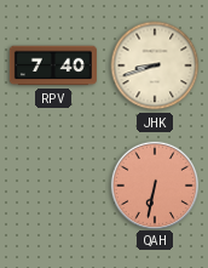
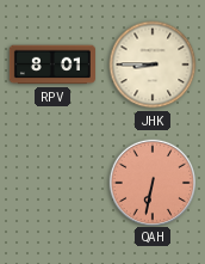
RPV: 7:40 -> 8:01 (52, 65)
JHK: 8:42 -> 8:45 (153, 65)
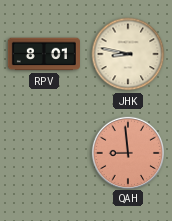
JHK: 8:45 -> 8:47 (128, 54)
QAH: 6:32 -> 8:59 (127, 152)
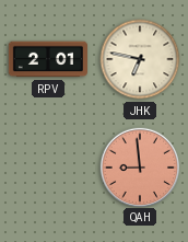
RPV: 8:01 -> 2:01 (48, 59)
JHK: 8:47 -> 6:47 (140, 59)
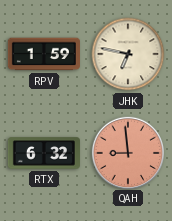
RPV: 2:01 -> 1:59 (44, 54)
RTX: none -> 6:32 (44, 153)
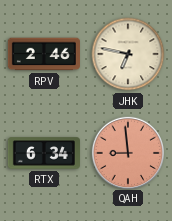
RPV: 1:59 -> 2:46 (44, 54)
RTX: 6:32 -> 6:34 (44, 153)
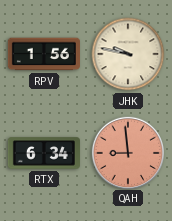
RPV: 2:46 -> 1:56 (44, 54)
JHK: 6:47 -> 9:47 (128, 54)
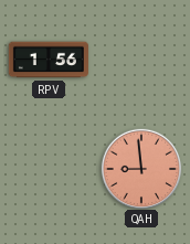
JHK: 9:47 -> none (128, 54)
RTX: 6:34 -> none (44, 153)
